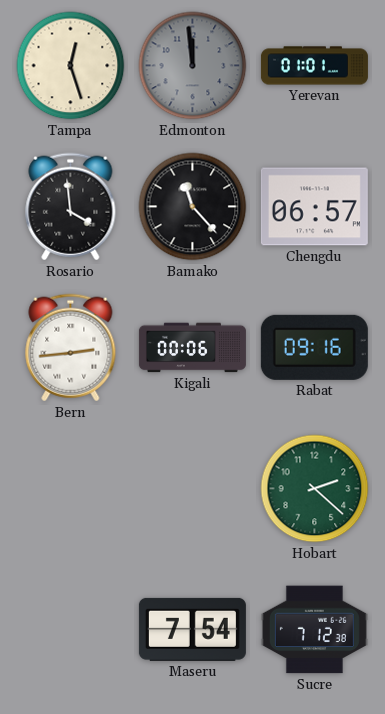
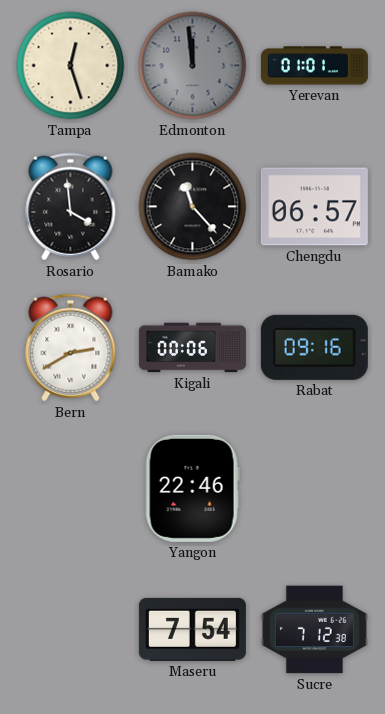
Bern: 2:44 -> 2:40 (71, 348)
Yangon: none -> 22:46 (192, 488)
Hobart: 2:22 -> none (315, 489)
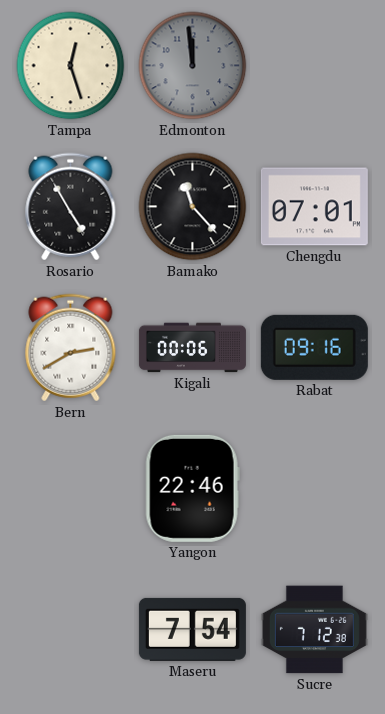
Yerevan: 01:01 -> none (314, 66)
Rosario: 3:59 -> 4:55 (71, 207)
Chengdu: 06:57 -> 07:01 (314, 207)
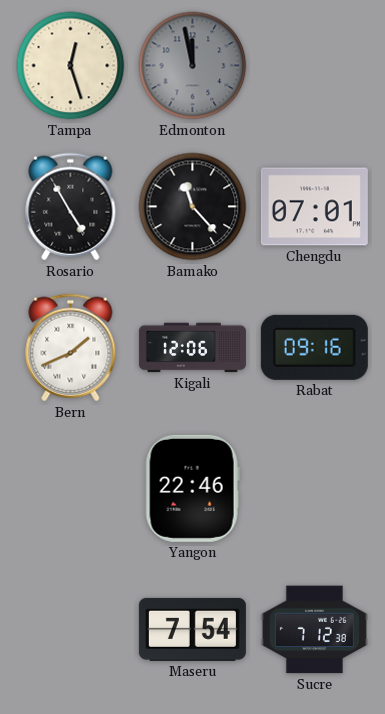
Edmonton: 11:59 -> 11:58 (193, 66)
Bern: 2:40 -> 1:41 (71, 348)
Kigali: 00:06 -> 12:06 (192, 348)
